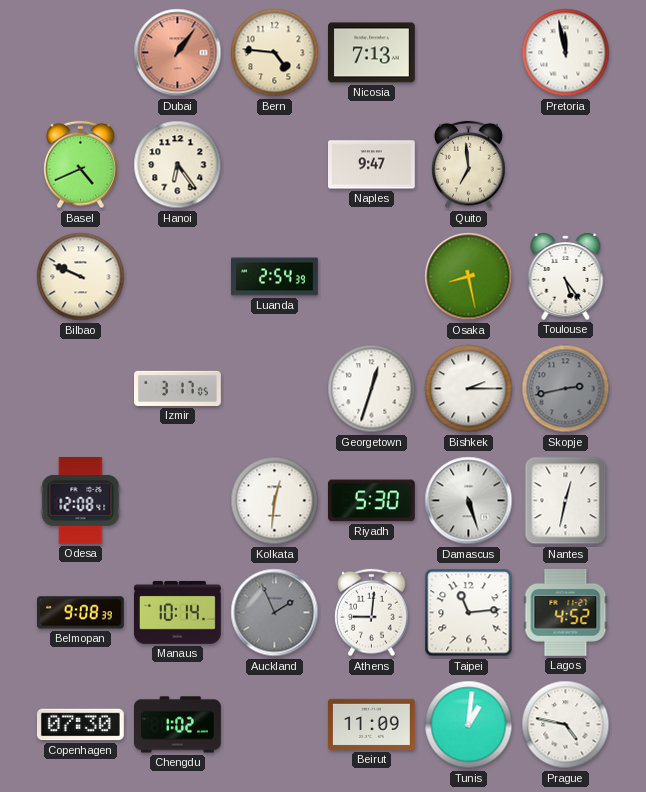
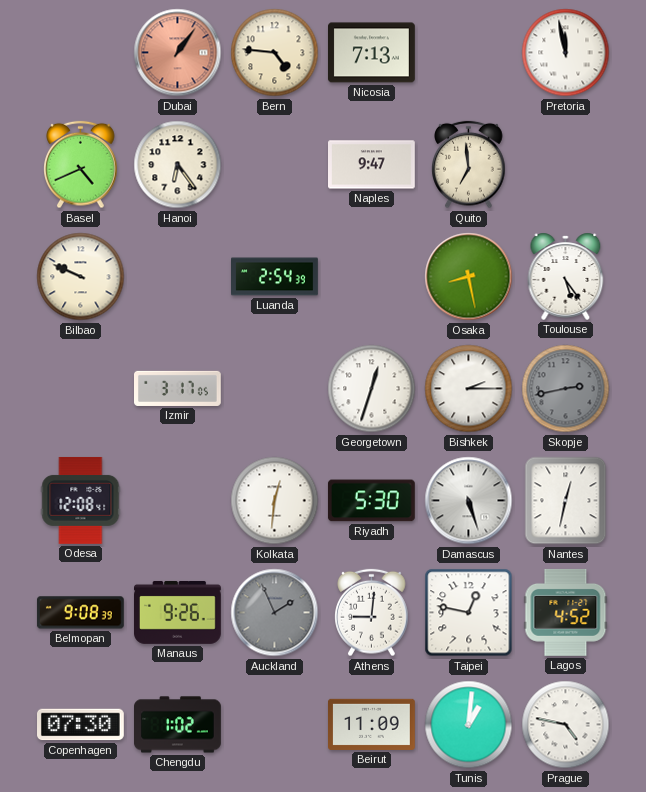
Manaus: 10:14 -> 9:26 (178, 612)
Taipei: 11:14 -> 12:47 (469, 613)
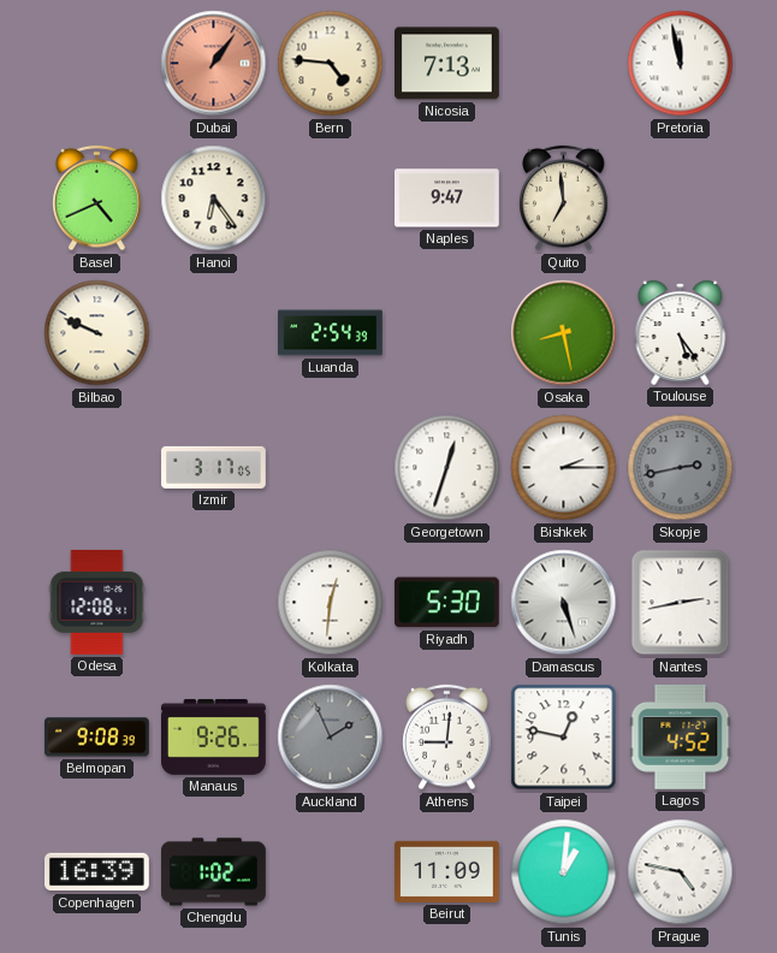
Nantes: 12:32 -> 2:43 (681, 603)
Copenhagen: 07:30 -> 16:39 (97, 872)
